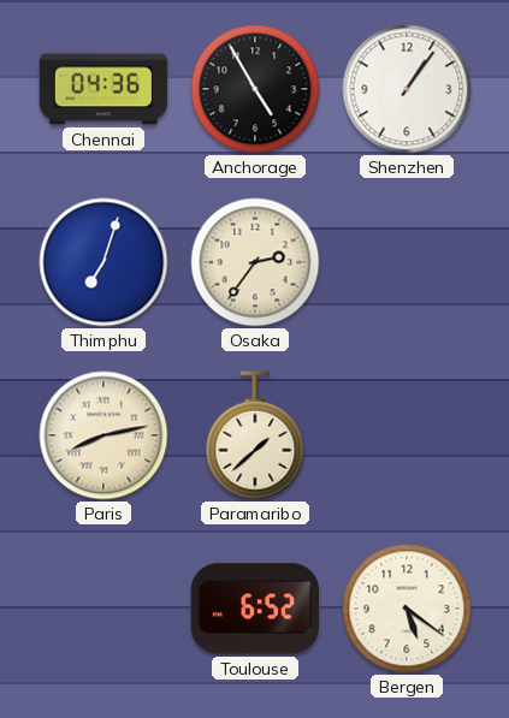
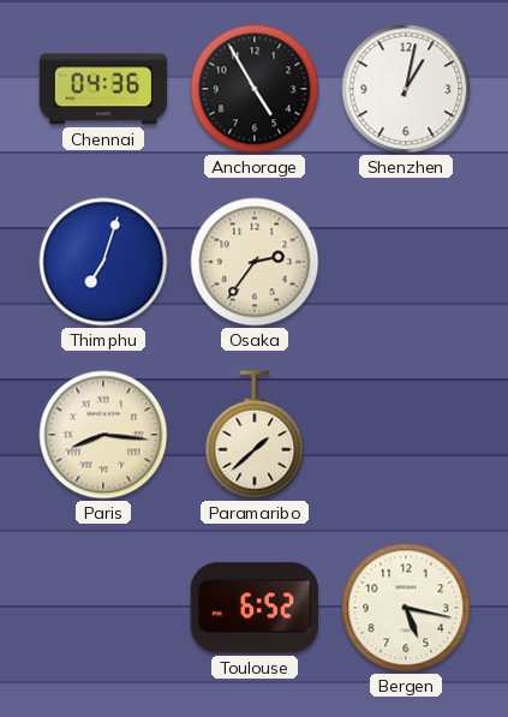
Shenzhen: 1:06 -> 1:02 (406, 89)
Paris: 8:13 -> 8:16 (103, 435)
Bergen: 5:21 -> 5:17 (406, 608)
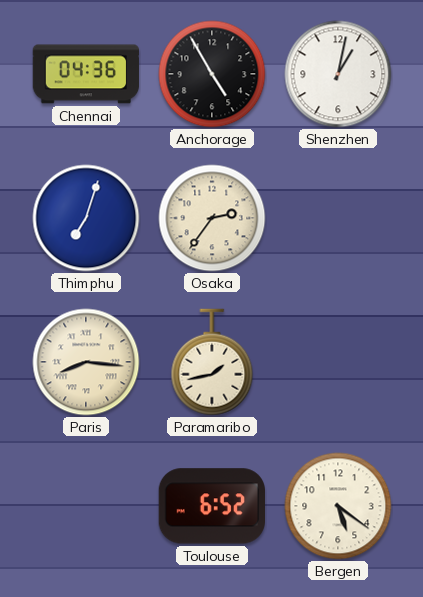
Paramaribo: 1:38 -> 1:43 (212, 362)
Bergen: 5:17 -> 5:21 (338, 506)
